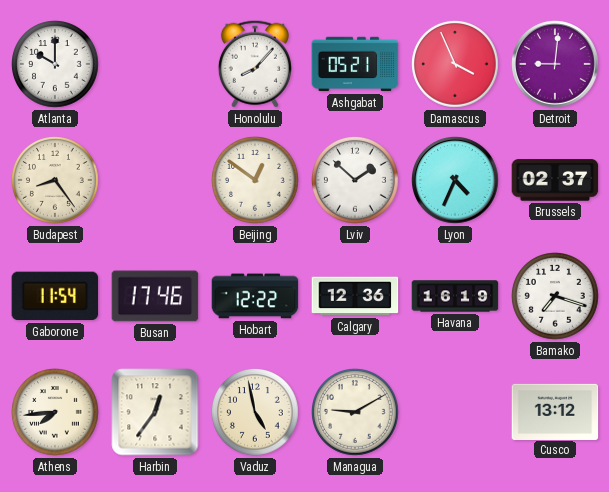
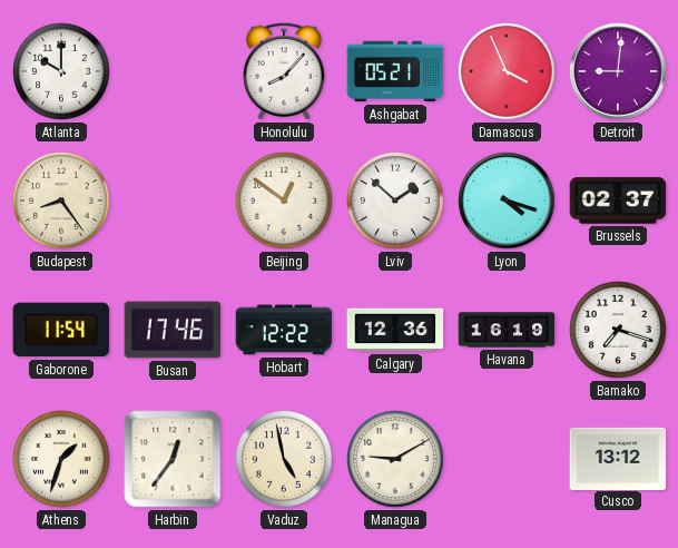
Lyon: 4:34 -> 4:18 (507, 200)
Athens: 7:44 -> 1:33 (62, 460)
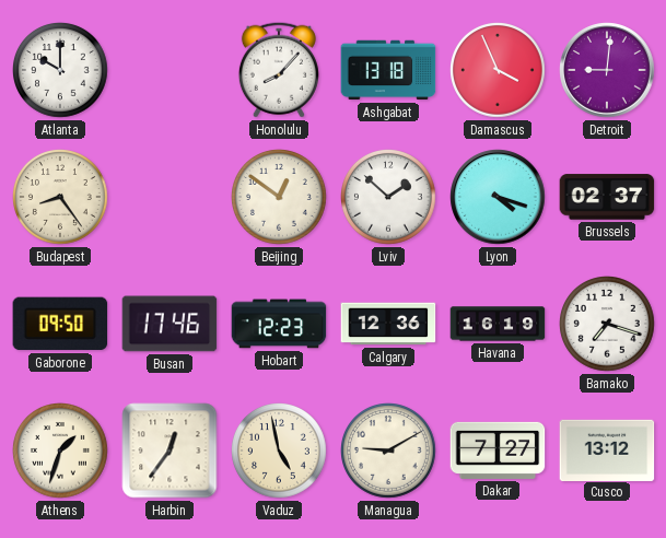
Ashgabat: 05:21 -> 13:18 (388, 70)
Gaborone: 11:54 -> 09:50 (60, 324)
Hobart: 12:22 -> 12:23 (279, 324)
Dakar: none -> 7:27 (498, 451)
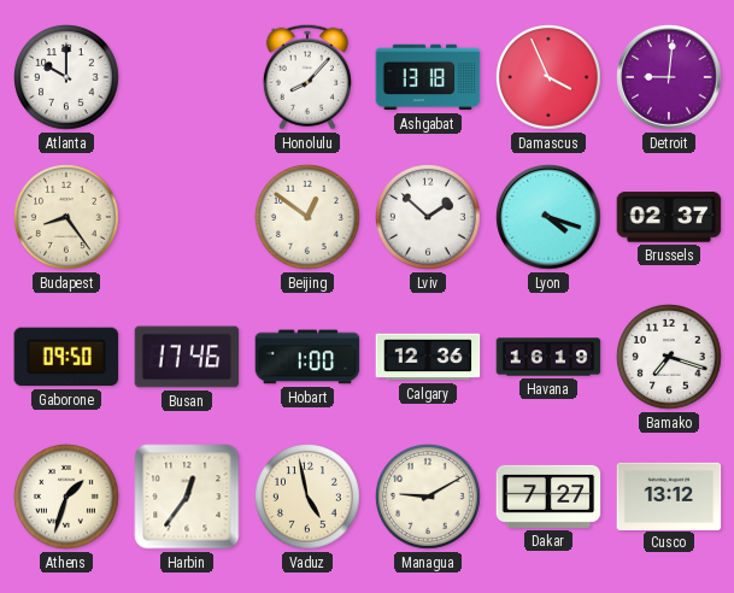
Hobart: 12:23 -> 1:00 (307, 357)
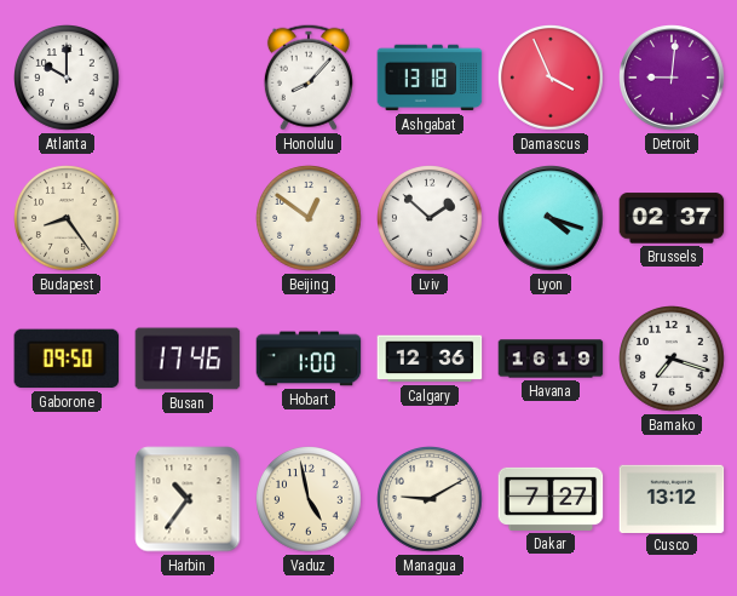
Athens: 1:33 -> none (67, 498)
Harbin: 12:36 -> 10:36 (188, 499)
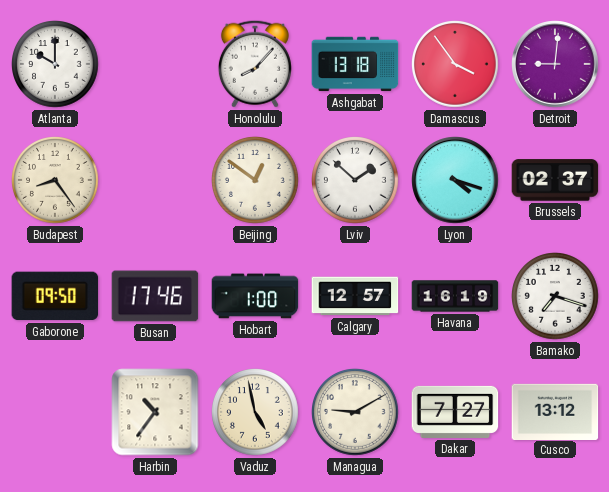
Damascus: 3:56 -> 3:54 (456, 65)
Calgary: 12:36 -> 12:57 (355, 296)
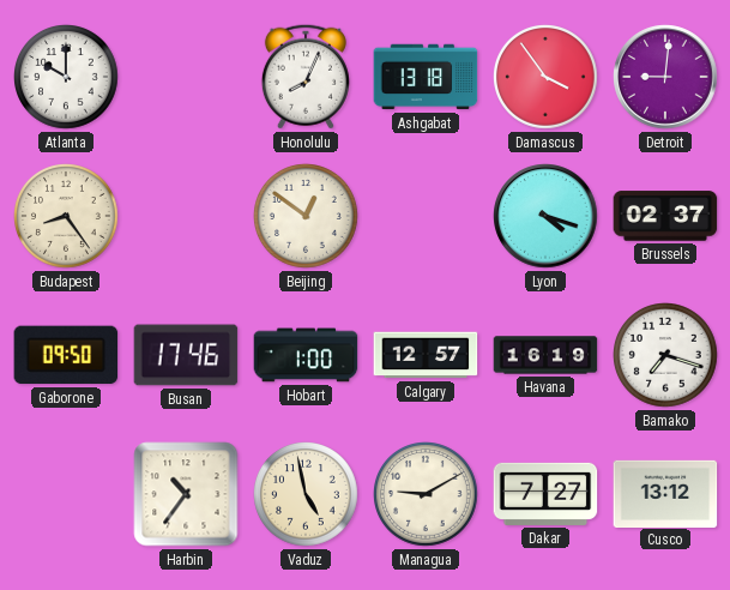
Honolulu: 8:07 -> 8:04 (306, 77)
Lviv: 1:52 -> none (356, 181)
